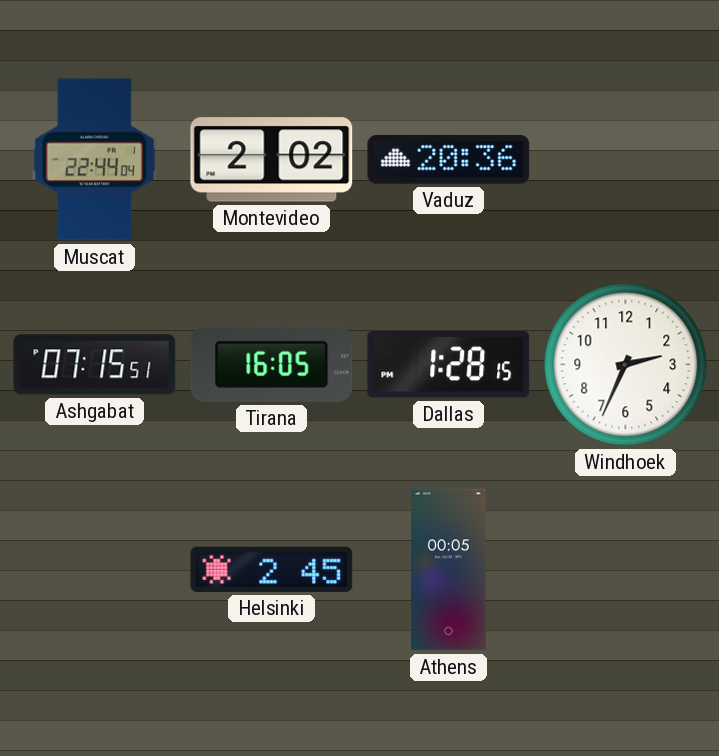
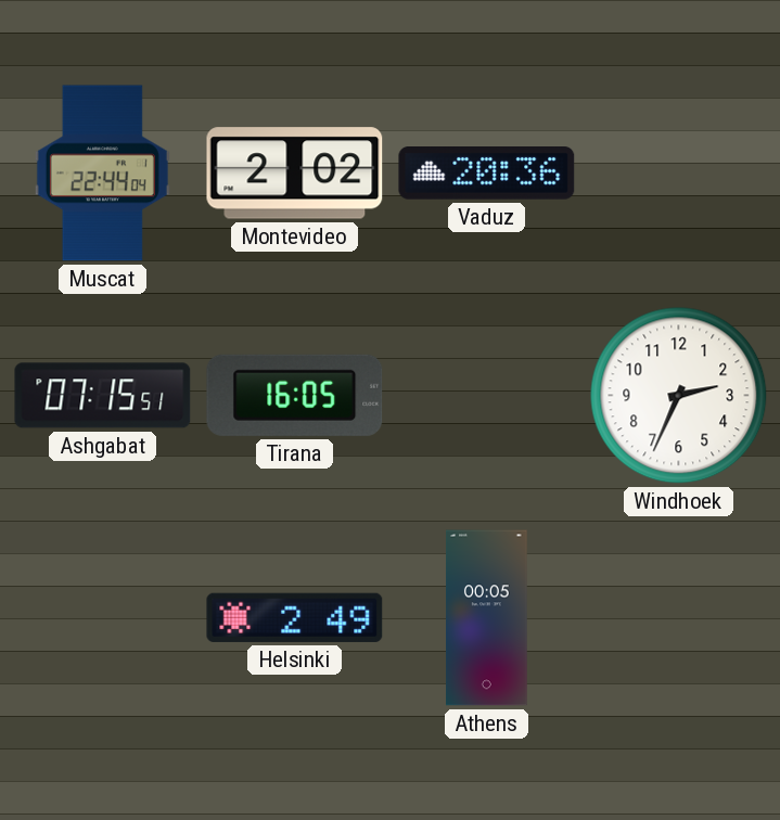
Dallas: 1:28 -> none (449, 365)
Helsinki: 2:45 -> 2:49 (295, 617)
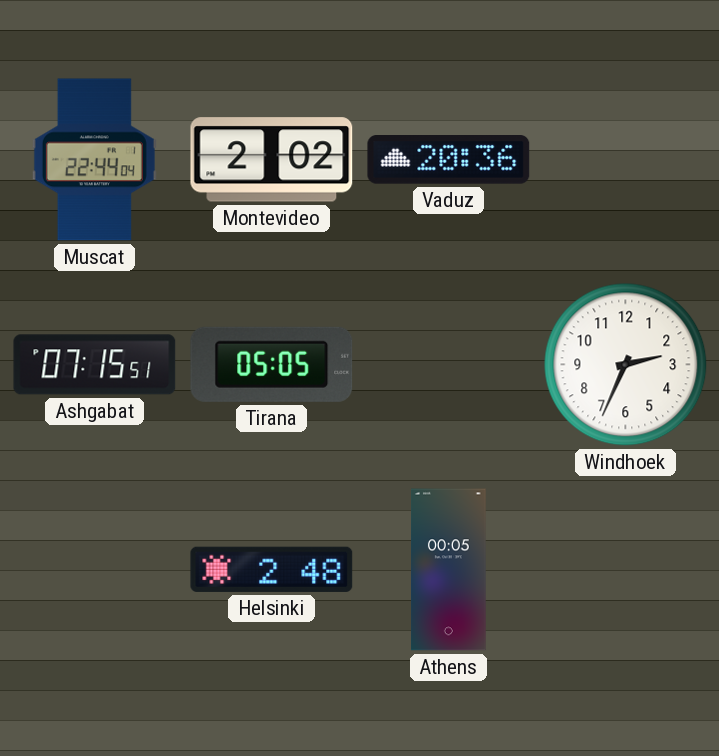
Tirana: 16:05 -> 05:05 (272, 364)
Helsinki: 2:49 -> 2:48 (272, 569)
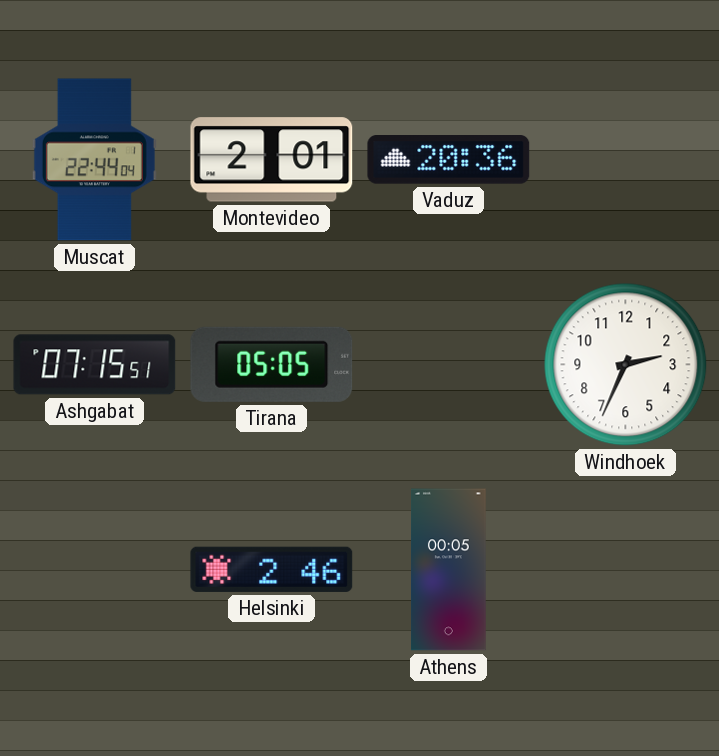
Montevideo: 2:02 -> 2:01 (272, 160)
Helsinki: 2:48 -> 2:46 (272, 569)
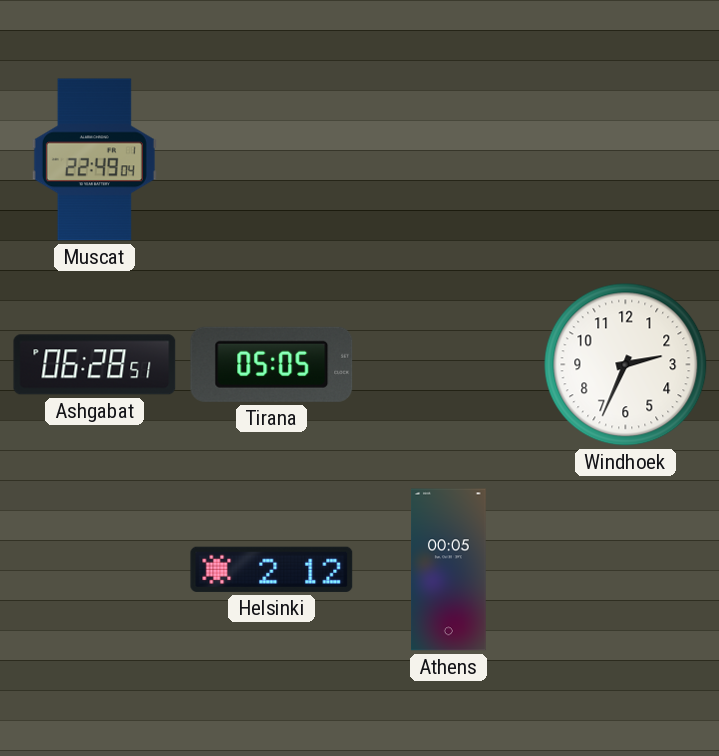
Muscat: 22:44 -> 22:49 (94, 160)
Montevideo: 2:01 -> none (272, 160)
Vaduz: 20:36 -> none (449, 160)
Ashgabat: 07:15 -> 06:28 (95, 365)
Helsinki: 2:46 -> 2:12 (272, 569)
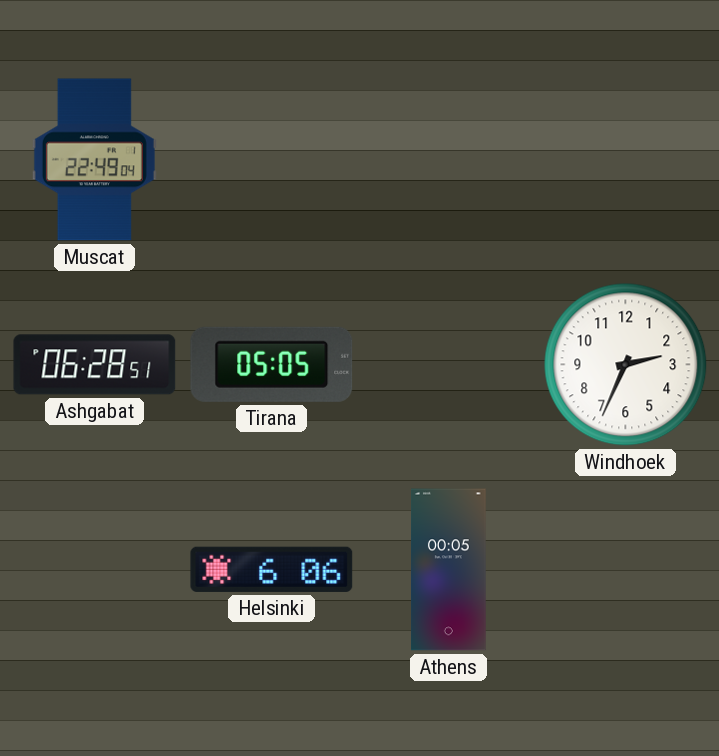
Helsinki: 2:12 -> 6:06 (272, 569)
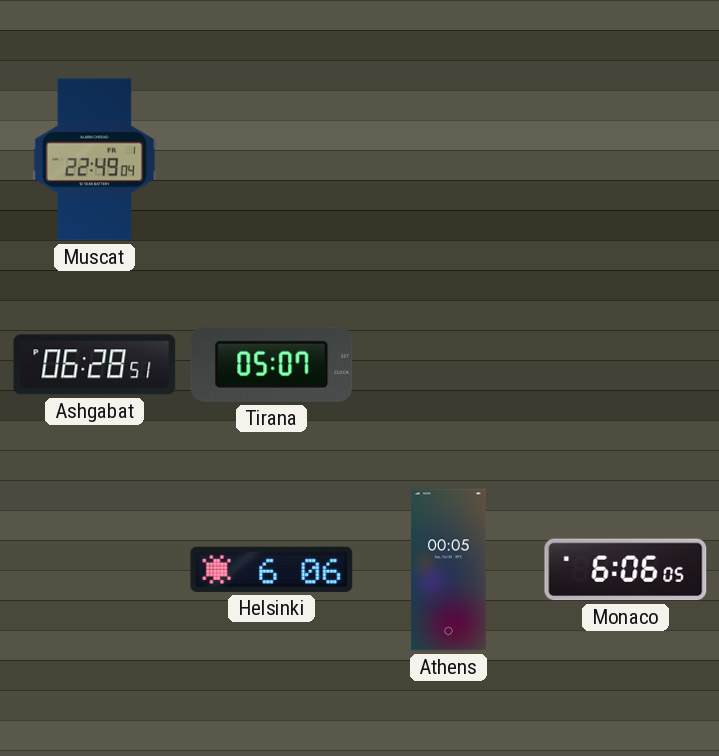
Tirana: 05:05 -> 05:07 (272, 364)
Windhoek: 2:34 -> none (626, 365)
Monaco: none -> 6:06 (626, 570)
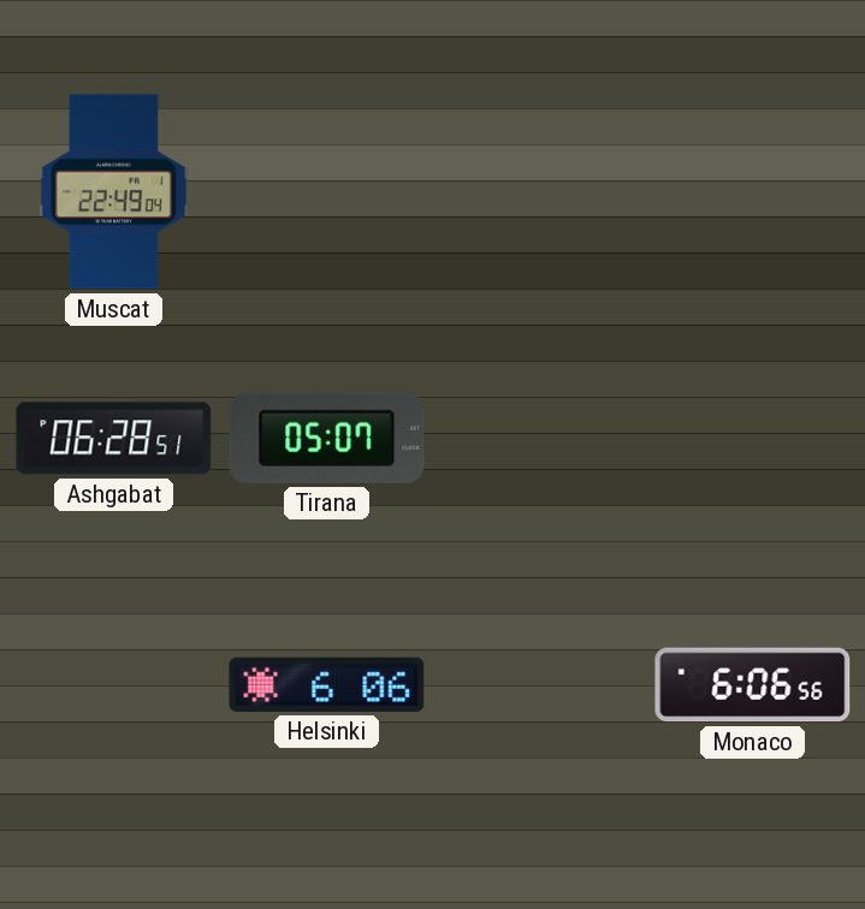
Athens: 00:05 -> none (449, 570)
Monaco: 6:06:05 -> 6:06:56 (753, 685)
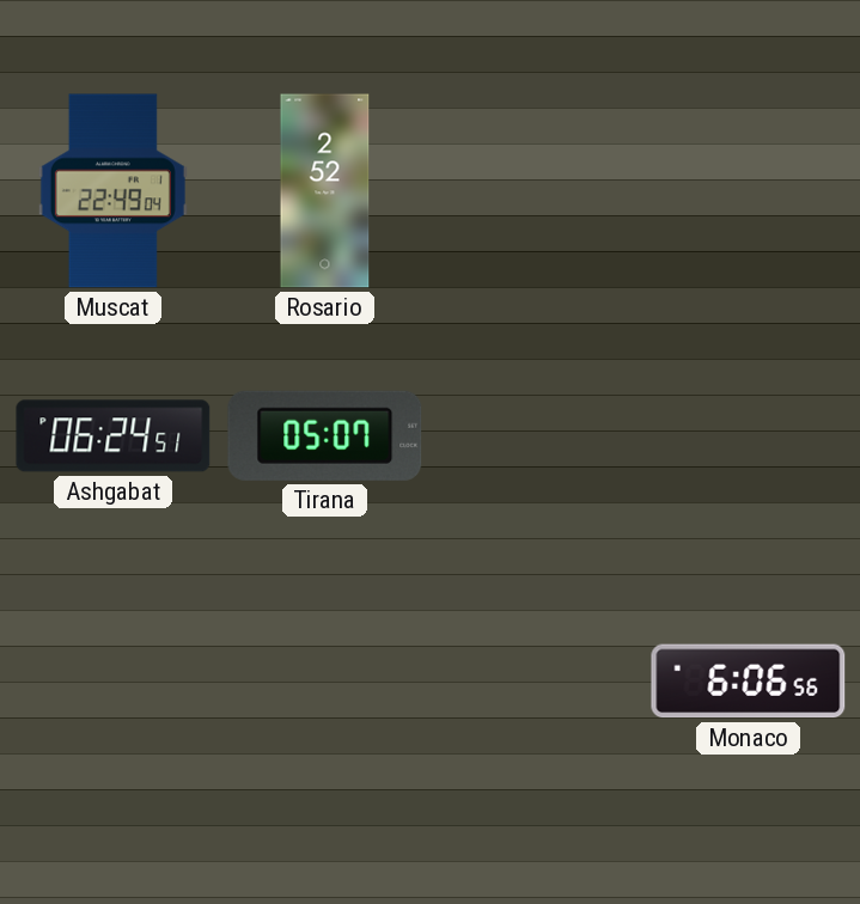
Rosario: none -> 2:52 (325, 191)
Ashgabat: 06:28 -> 06:24 (114, 436)
Helsinki: 6:06 -> none (327, 684)
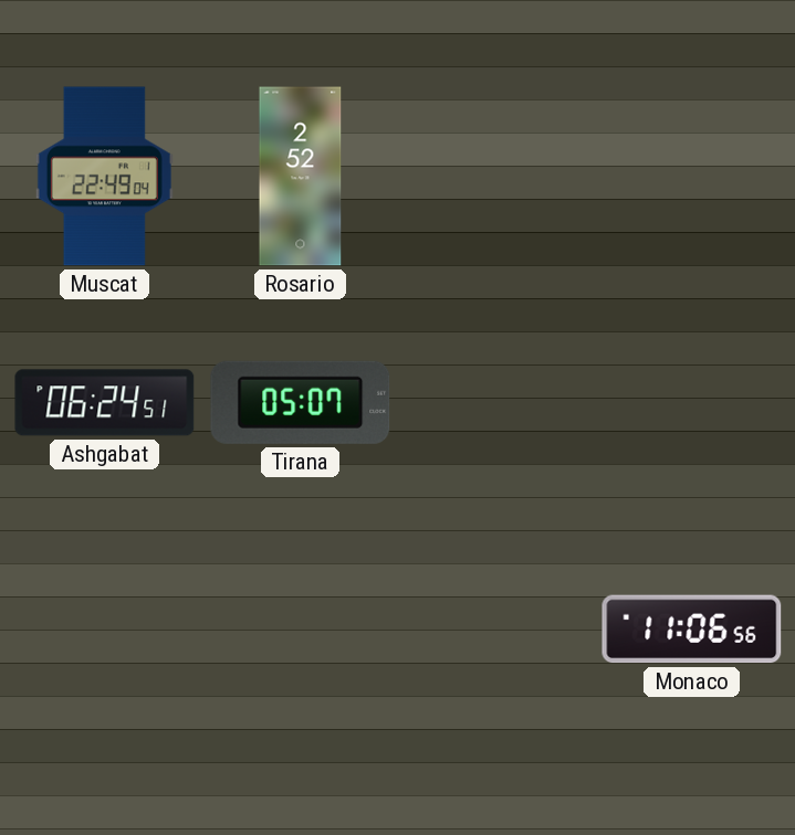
Monaco: 6:06 -> 11:06 (692, 630)
